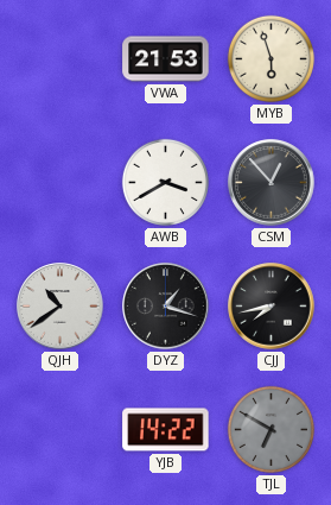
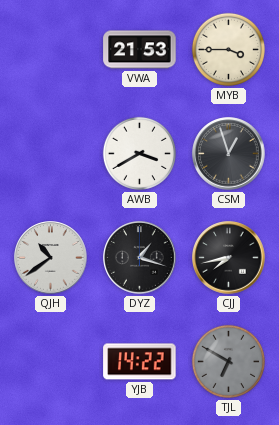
MYB: 5:57 -> 3:45 (228, 49)
CSM: 12:53 -> 12:57 (229, 154)
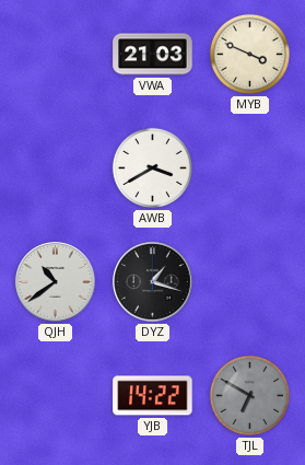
VWA: 21:53 -> 21:03 (153, 55)
MYB: 3:45 -> 3:49 (249, 54)
CSM: 12:57 -> none (229, 154)
CJJ: 7:43 -> none (229, 258)
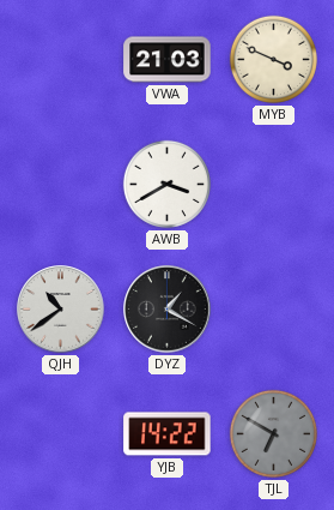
DYZ: 1:18 -> 1:20 (168, 310)
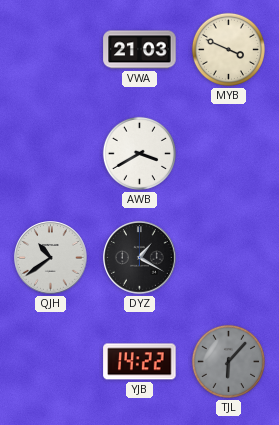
TJL: 6:50 -> 6:07 (228, 361)
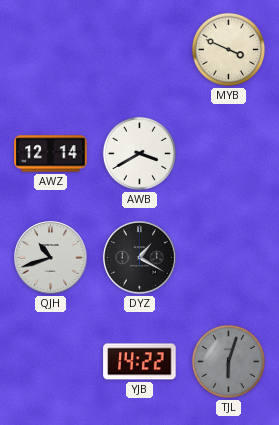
VWA: 21:03 -> none (140, 50)
AWZ: none -> 12:14 (51, 154)
QJH: 10:39 -> 10:42 (51, 258)
TJL: 6:07 -> 6:03 (228, 361)
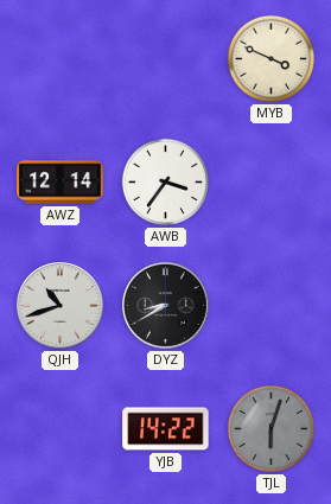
AWB: 3:40 -> 3:36 (165, 181)
DYZ: 1:20 -> 8:40 (166, 306)
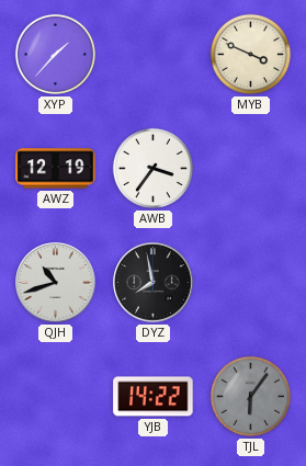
XYP: none -> 1:37 (55, 54)
AWZ: 12:14 -> 12:19 (56, 169)
DYZ: 8:40 -> 7:58 (154, 283)
TJL: 6:03 -> 6:06 (250, 396)
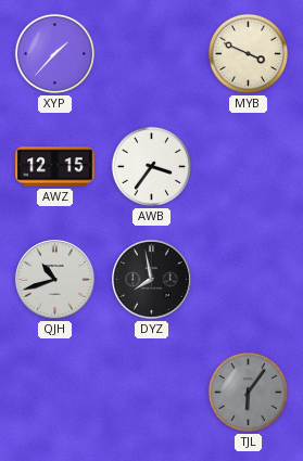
AWZ: 12:19 -> 12:15 (55, 167)
YJB: 14:22 -> none (154, 397)
